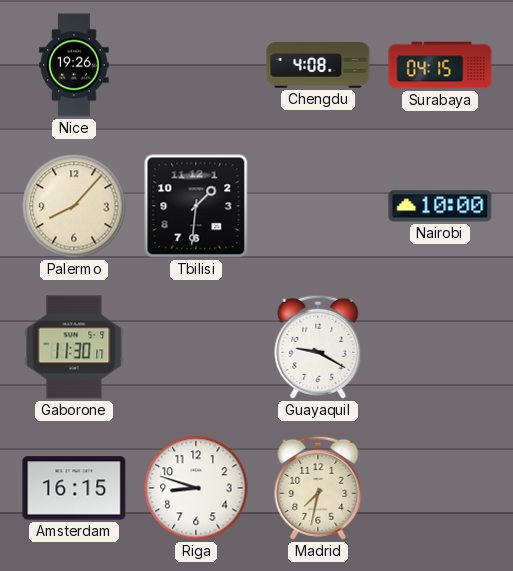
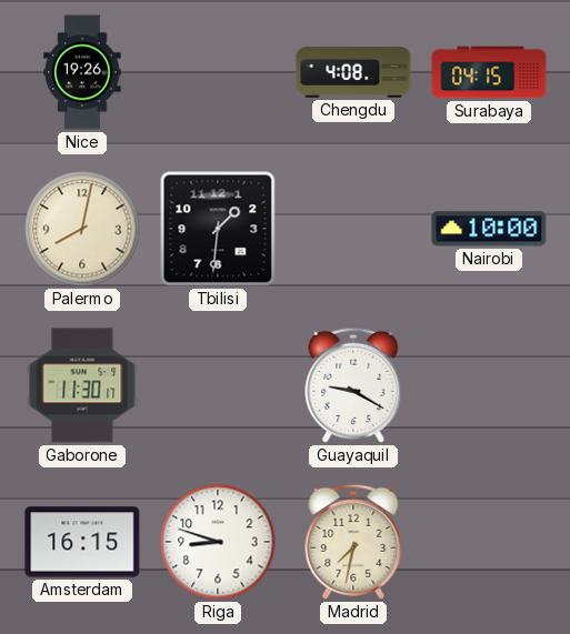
Palermo: 8:07 -> 8:02 (82, 229)
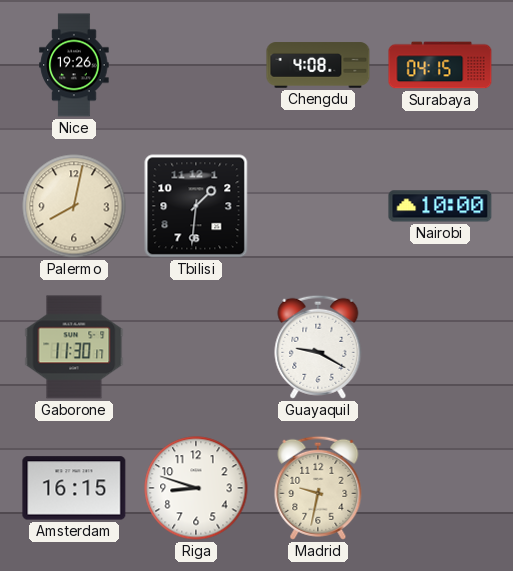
Madrid: 7:32 -> 9:32 (318, 488)
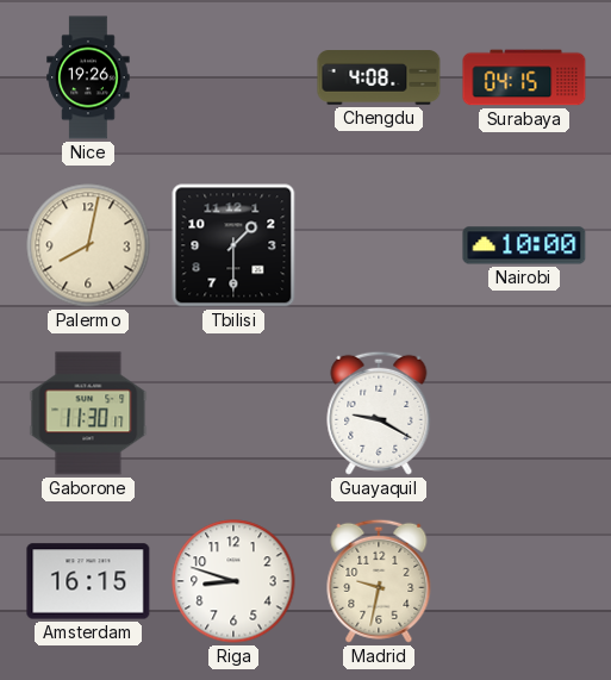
Tbilisi: 1:31 -> 1:30 (233, 245)
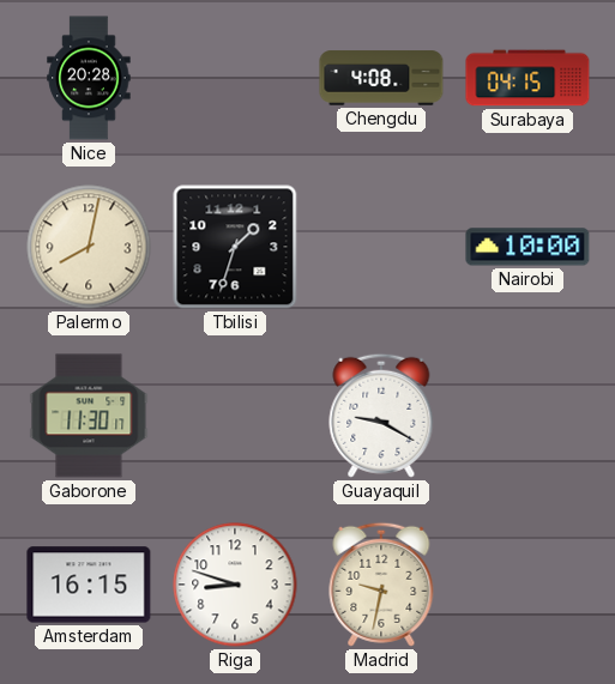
Nice: 19:26 -> 20:28 (89, 78)
Tbilisi: 1:30 -> 1:33 (235, 247)
